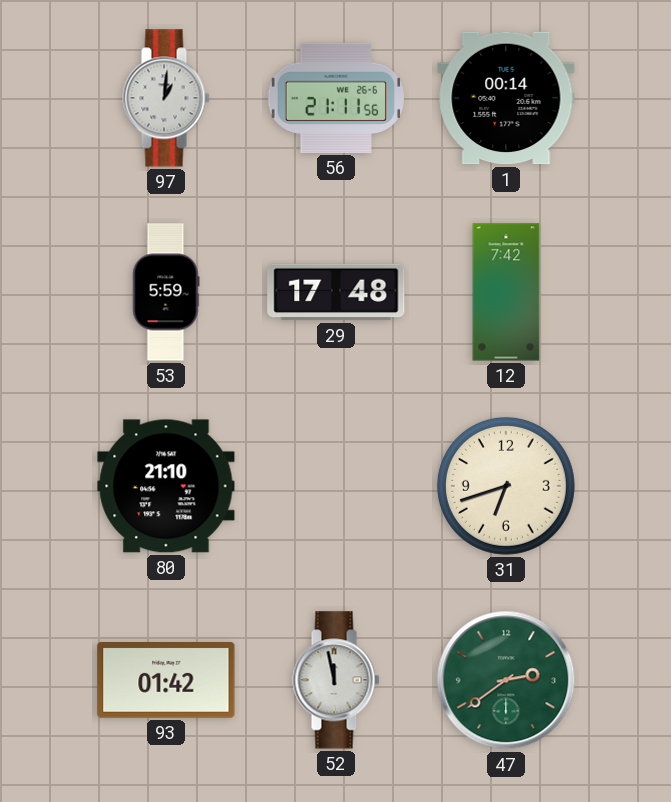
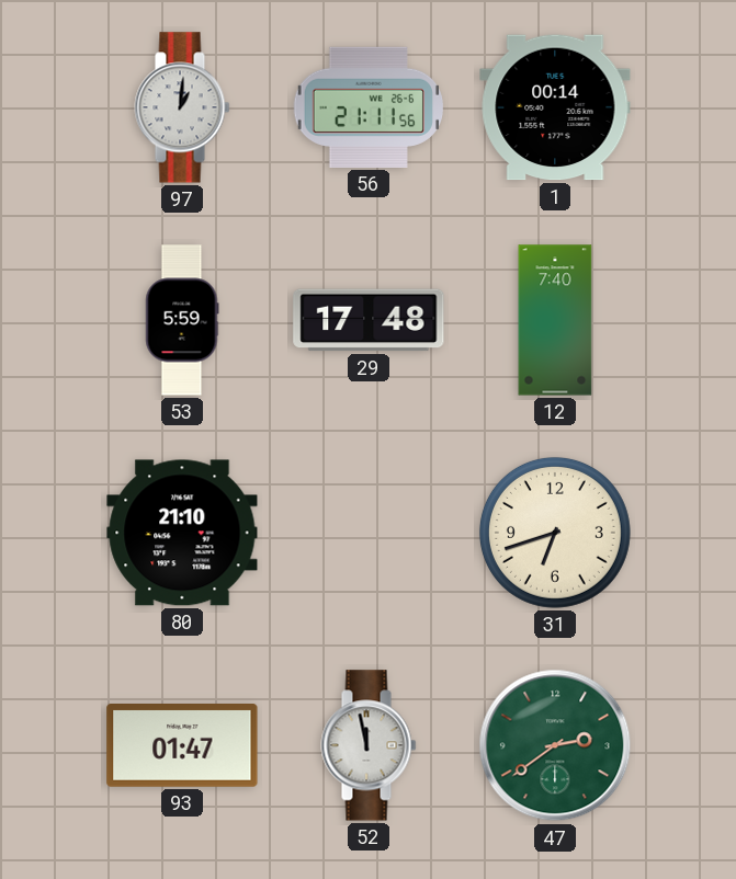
12: 7:42 -> 7:40 (555, 320)
93: 01:42 -> 01:47 (182, 746)
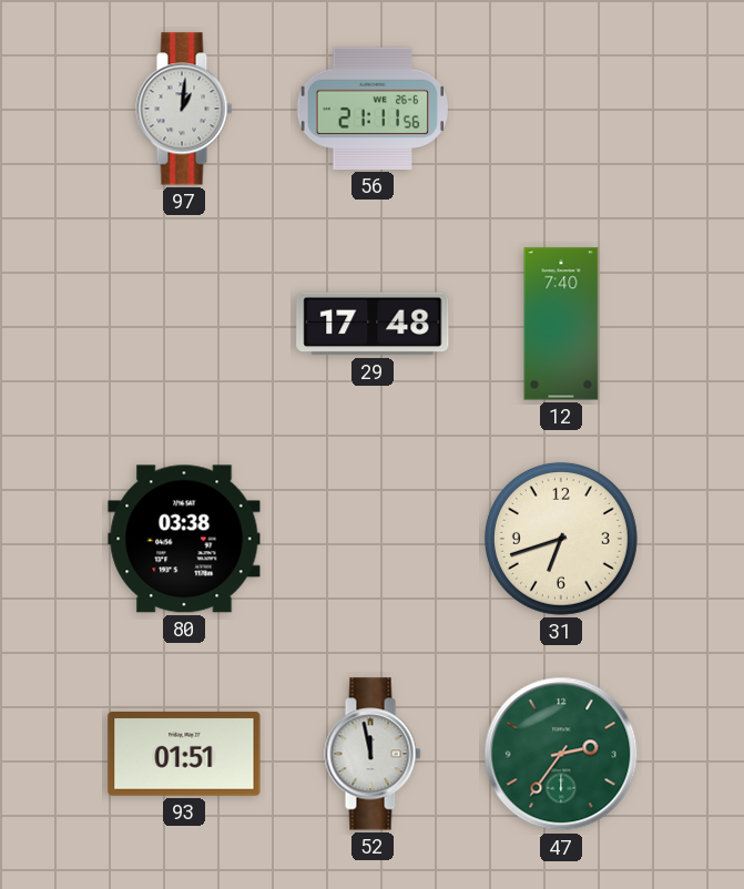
1: 00:14 -> none (555, 107)
53: 5:59 -> none (182, 320)
80: 21:10 -> 03:38 (184, 539)
93: 01:47 -> 01:51 (184, 755)
47: 2:39 -> 2:36 (561, 754)
